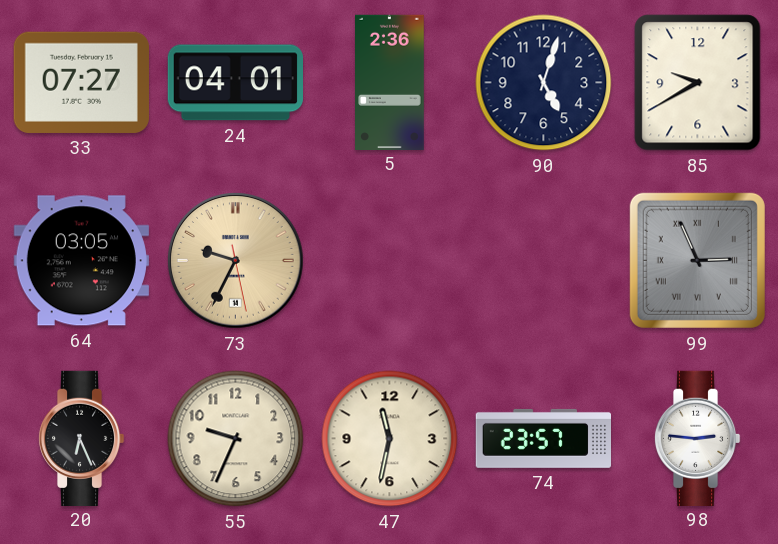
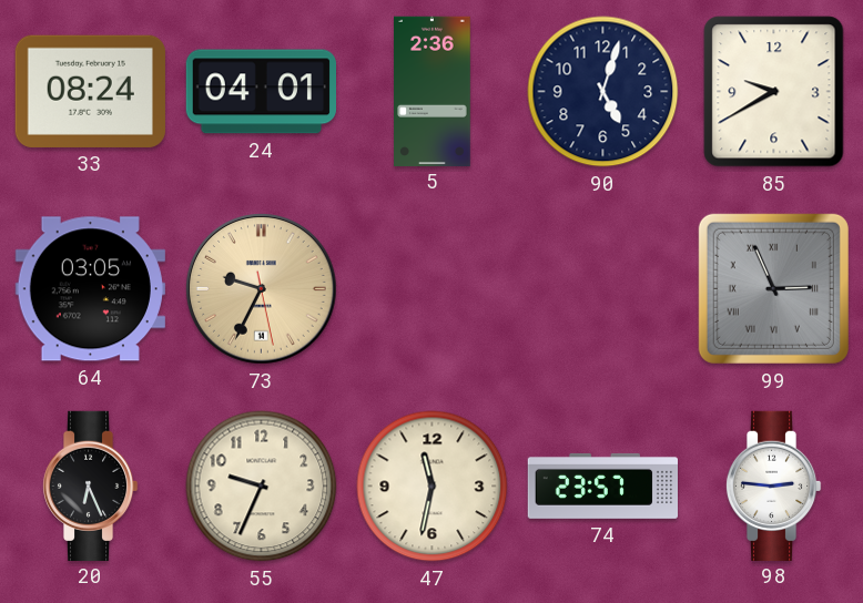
33: 07:27 -> 08:24 (90, 91)
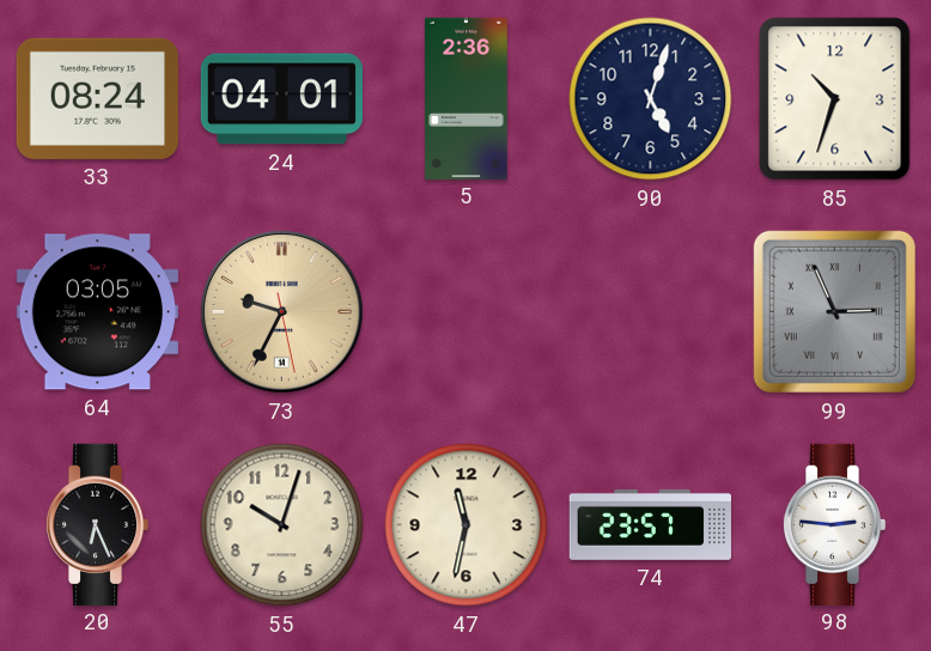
85: 9:40 -> 10:33 (835, 99)
55: 9:34 -> 10:03 (282, 525)
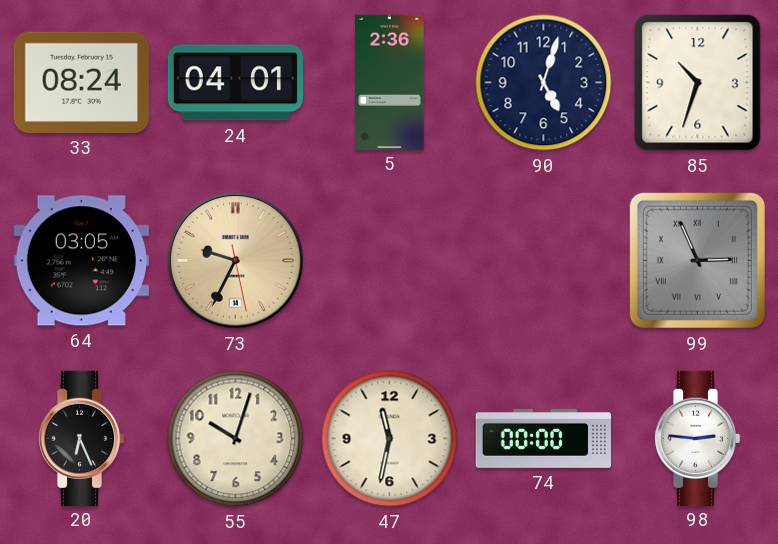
74: 23:57 -> 00:00 (543, 438)
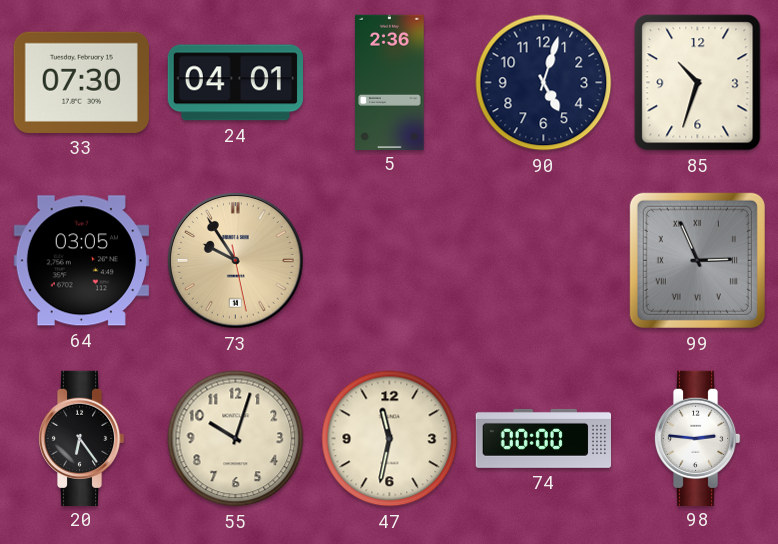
33: 08:24 -> 07:30 (81, 82)
73: 9:34 -> 9:54 (236, 261)
20: 6:26 -> 6:24 (81, 438)
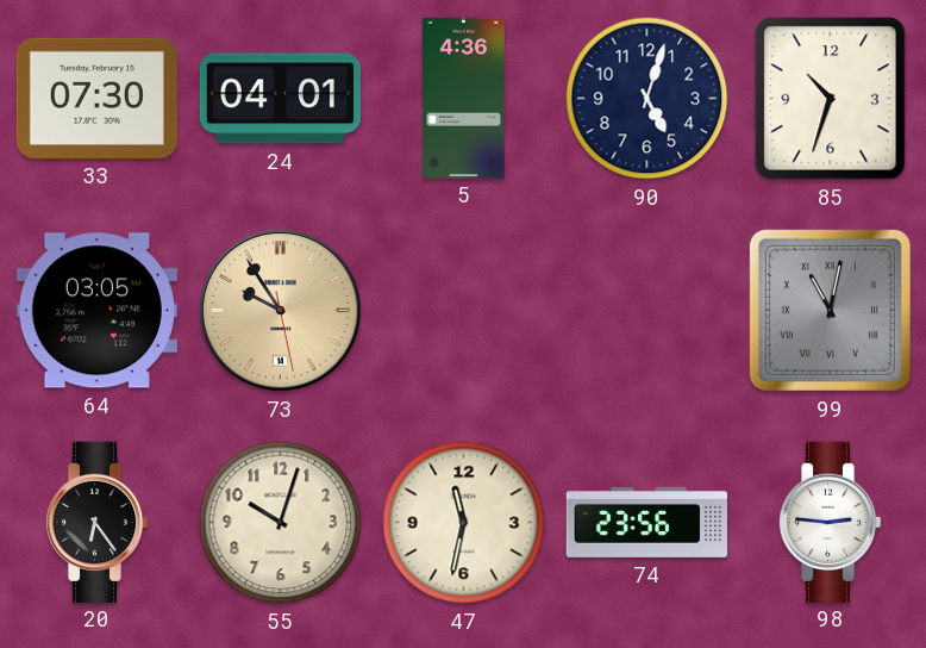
5: 2:36 -> 4:36 (464, 98)
99: 2:56 -> 11:02 (830, 310)
74: 00:00 -> 23:56 (646, 522)
